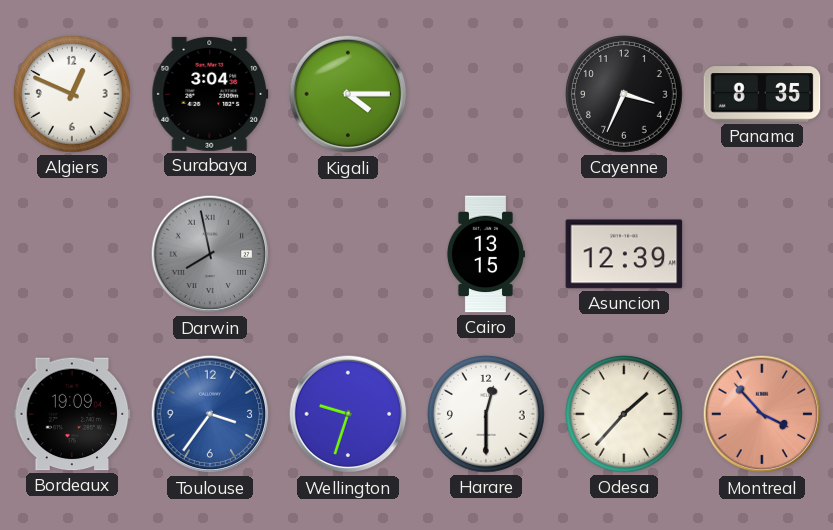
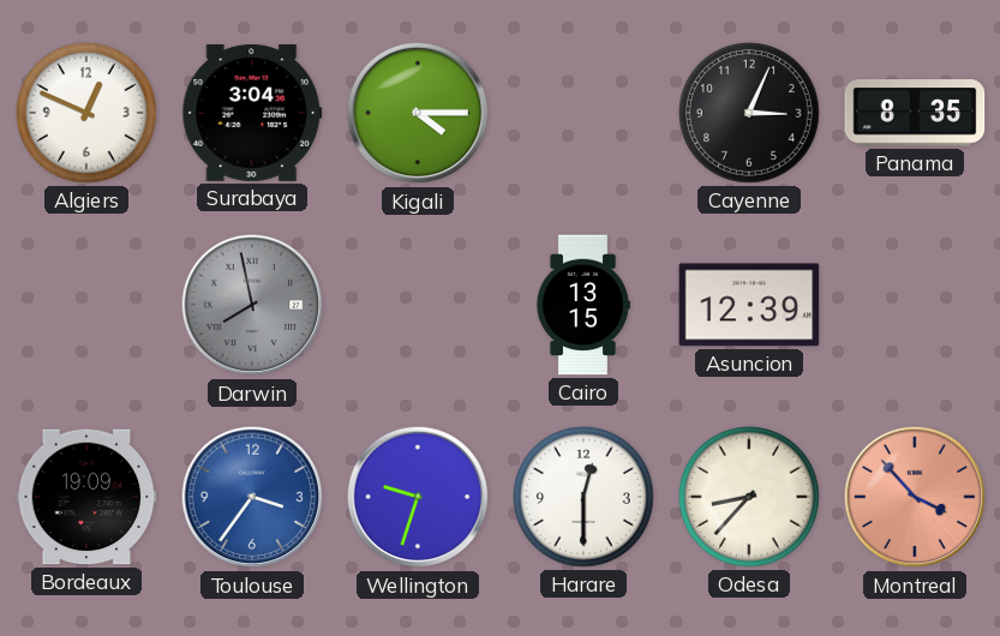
Cayenne: 3:34 -> 3:04 (750, 114)
Odesa: 1:37 -> 8:37 (750, 498)
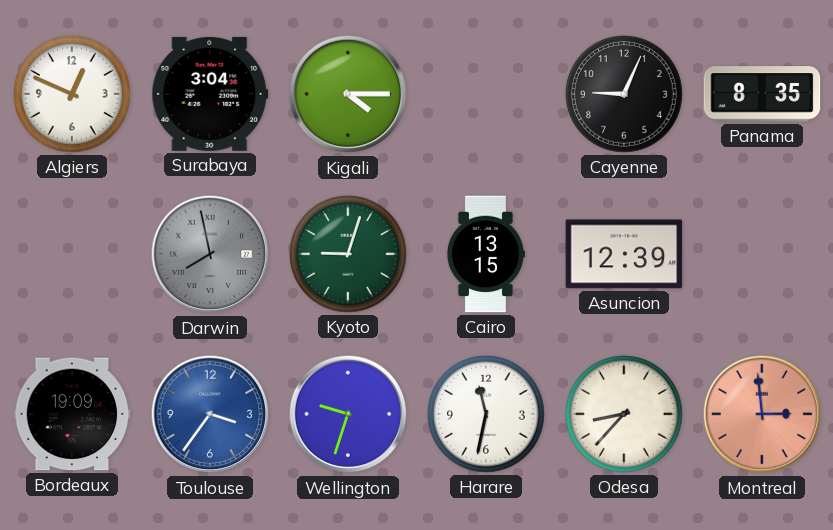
Cayenne: 3:04 -> 9:04 (625, 95)
Kyoto: none -> 9:03 (349, 255)
Harare: 12:30 -> 11:32 (487, 415)
Montreal: 3:53 -> 2:59 (762, 414)
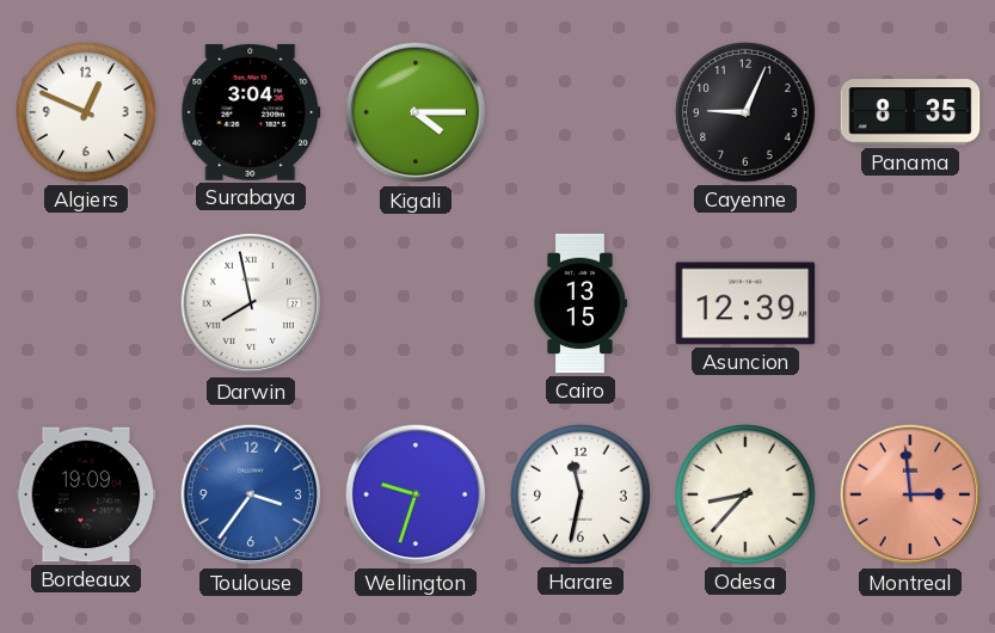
Darwin dial: grey -> white (251, 303)
Kyoto: 9:03 -> none (349, 255)
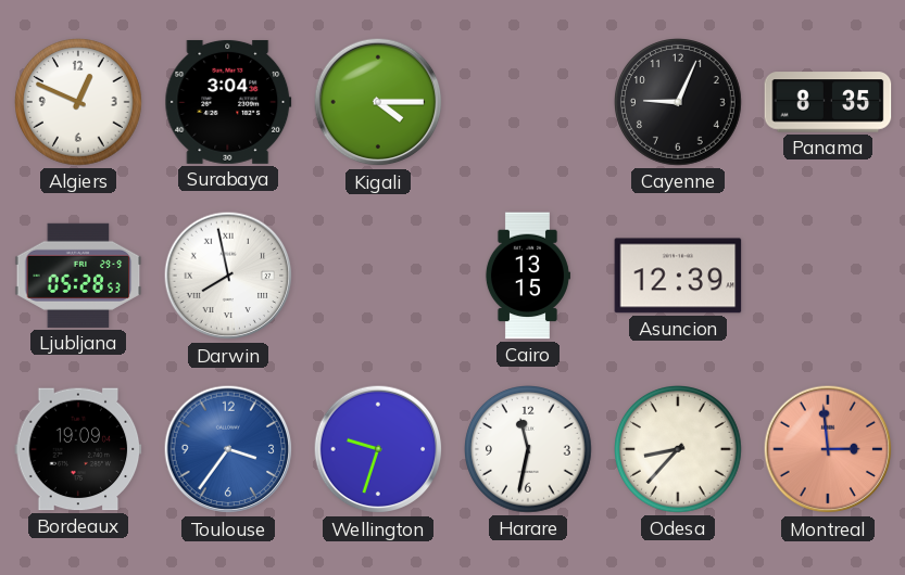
Ljubljana: none -> 05:28 (78, 276)
